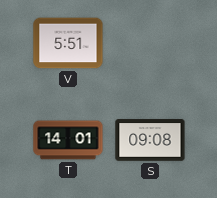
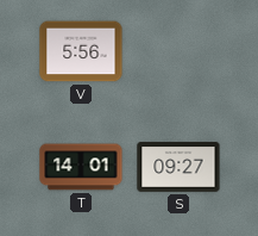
V: 5:51 -> 5:56 (81, 51)
S: 09:08 -> 09:27 (178, 167)
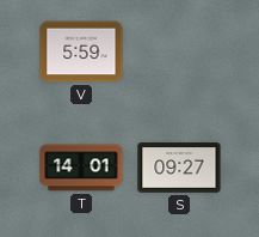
V: 5:56 -> 5:59 (81, 51)
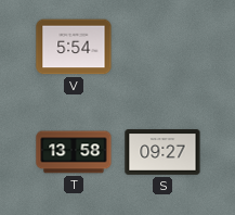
V: 5:59 -> 5:54 (74, 47)
T: 14:01 -> 13:58 (74, 152)
